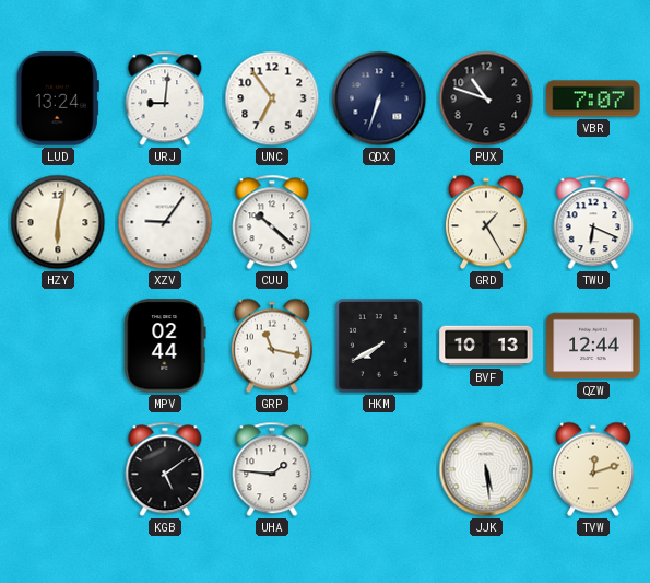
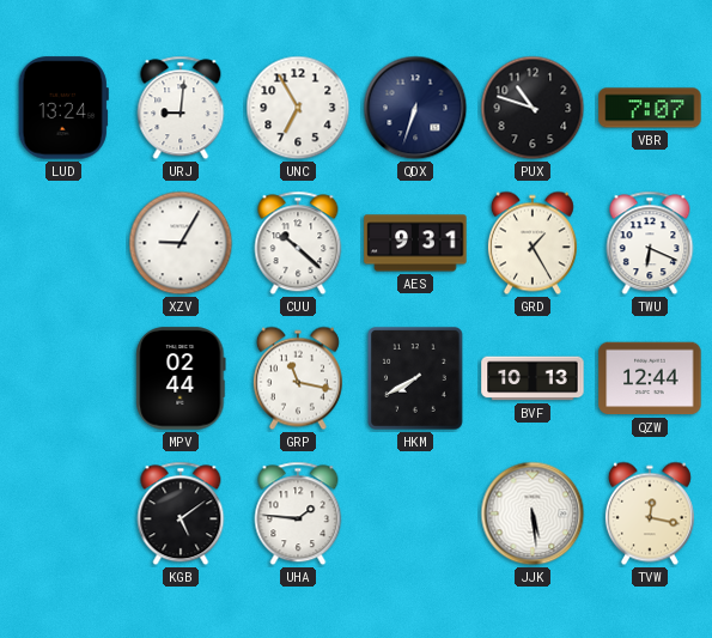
UNC: 6:54 -> 6:55 (298, 108)
HZY: 6:02 -> none (58, 222)
XZV: 9:06 -> 9:05 (181, 243)
AES: none -> 9:31 (415, 243)
TVW: 12:12 -> 12:17 (650, 514)
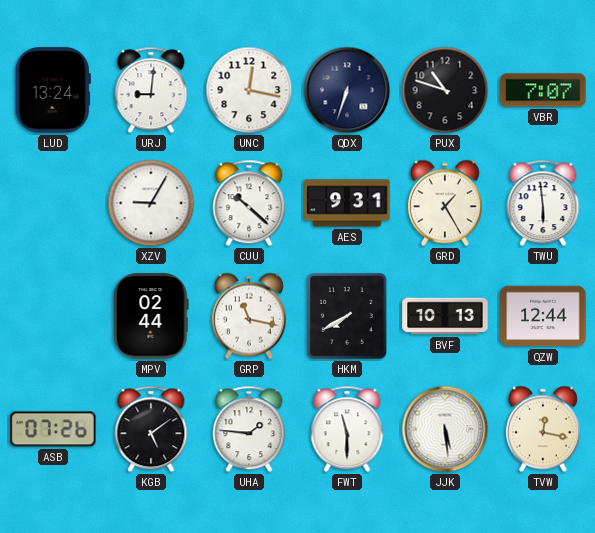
UNC: 6:55 -> 12:17 (249, 90)
TWU: 6:19 -> 5:59 (543, 203)
ASB: none -> 07:26 (53, 429)
FWT: none -> 11:30 (347, 429)
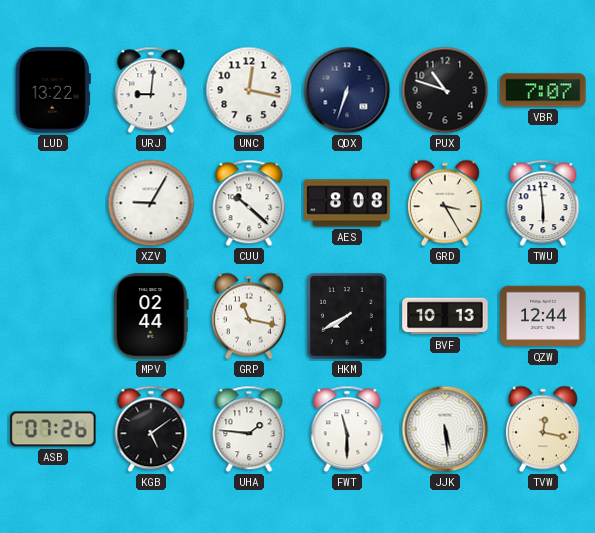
LUD: 13:24 -> 13:22 (53, 90)
AES: 9:31 -> 8:08 (347, 203)
GRD: 1:25 -> 3:25 (445, 203)
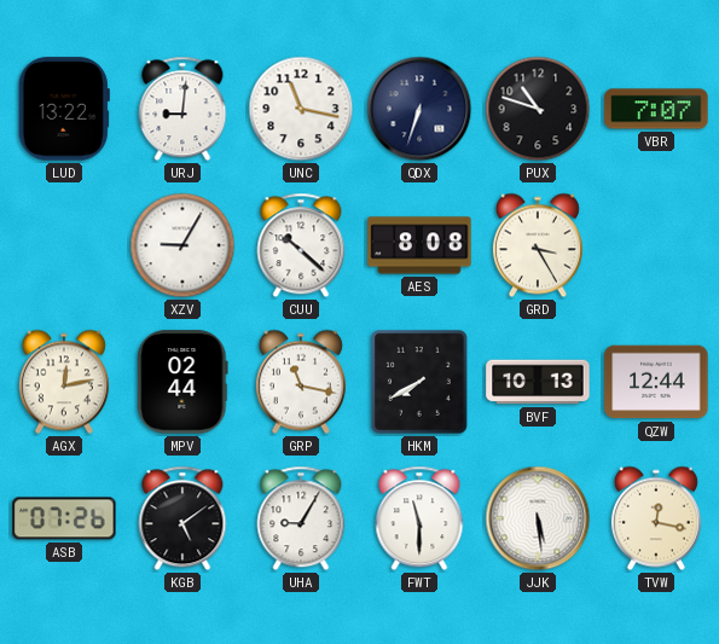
UNC: 12:17 -> 11:17 (301, 109)
TWU: 5:59 -> none (543, 203)
AGX: none -> 12:13 (64, 382)
UHA: 1:46 -> 9:05 (301, 518)
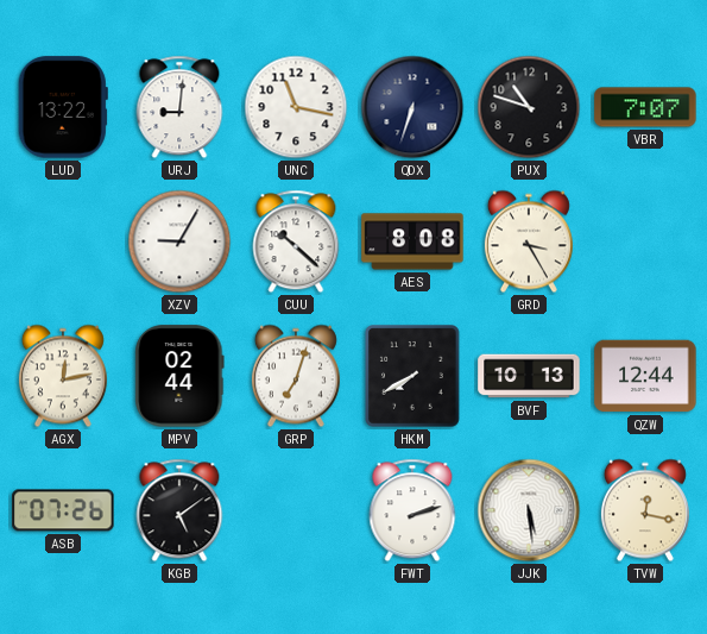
GRP: 11:17 -> 7:03 (296, 376)
UHA: 9:05 -> none (301, 518)
FWT: 11:30 -> 2:12 (412, 510)
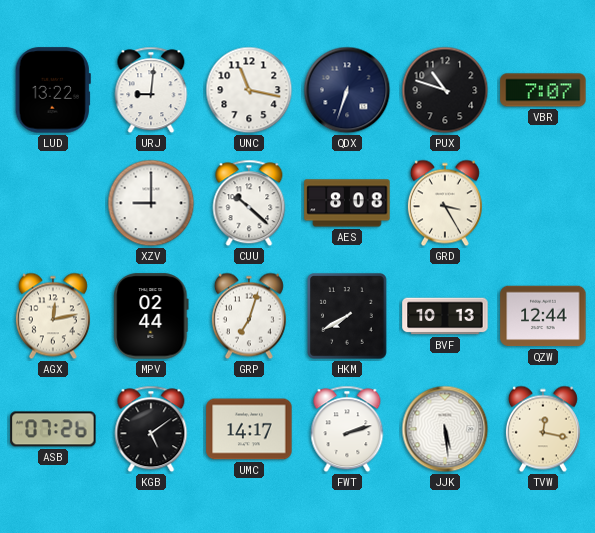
XZV: 9:05 -> 9:00 (151, 203)
UMC: none -> 14:17 (249, 429)
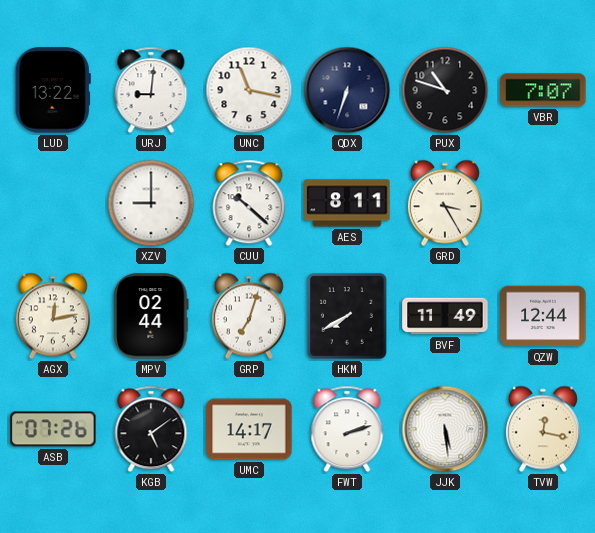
AES: 8:08 -> 8:11 (347, 203)
BVF: 10:13 -> 11:49 (445, 316)
